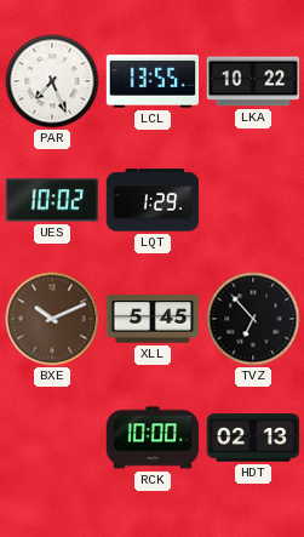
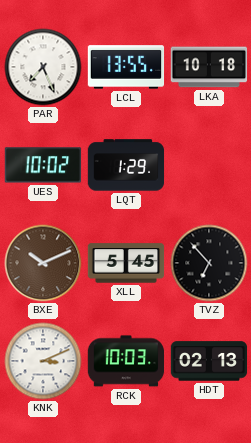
LKA: 10:22 -> 10:18 (209, 67)
KNK: none -> 3:11 (43, 361)
RCK: 10:00 -> 10:03 (126, 361)
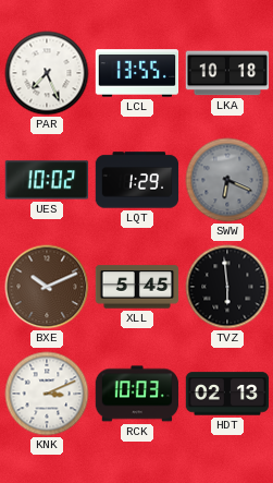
SWW: none -> 6:19 (227, 180)
TVZ: 6:53 -> 5:59 (227, 287)
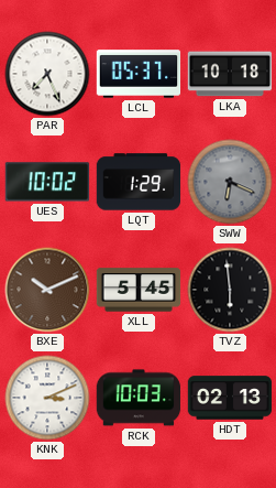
LCL: 13:55 -> 05:37 (139, 74)
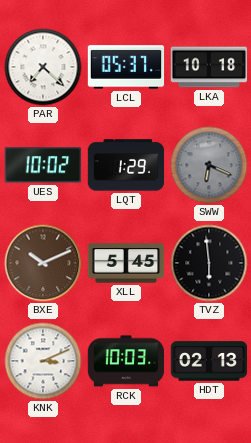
PAR: 7:26 -> 7:22 (43, 67)
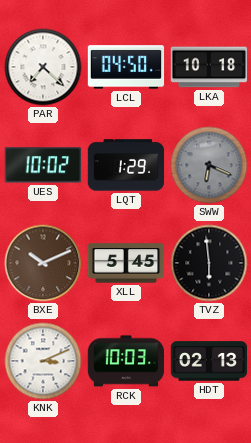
LCL: 05:37 -> 04:50 (126, 67)
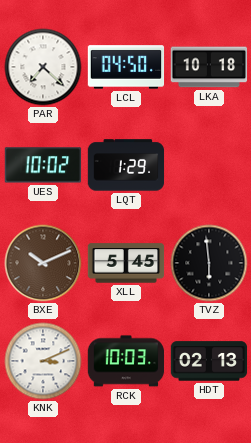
SWW: 6:19 -> none (209, 165)
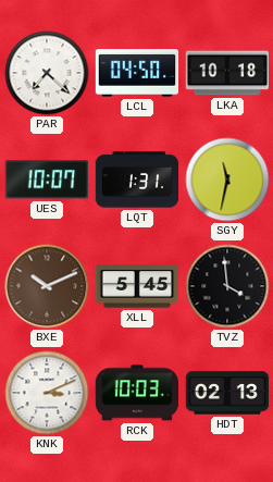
UES: 10:02 -> 10:07 (47, 180)
LQT: 1:29 -> 1:31 (137, 180)
SGY: none -> 11:32 (227, 180)
TVZ: 5:59 -> 3:59 (227, 286)
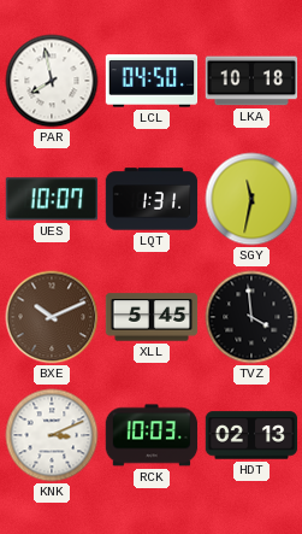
PAR: 7:22 -> 7:58 (52, 81)
